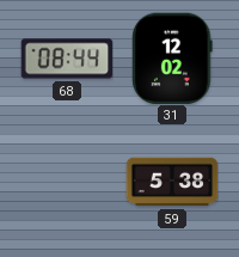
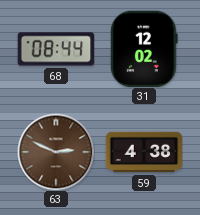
63: none -> 2:49 (56, 152)
59: 5:38 -> 4:38 (144, 152)
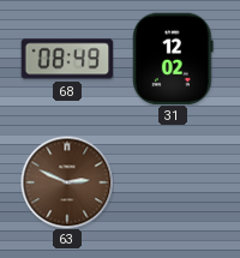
68: 08:44 -> 08:49 (67, 59)
59: 4:38 -> none (144, 152)
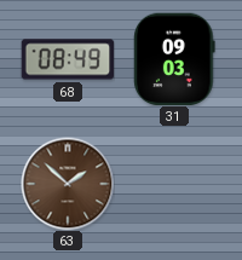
31: 12:02 -> 09:03 (174, 59)
63: 2:49 -> 1:52 (68, 184)
